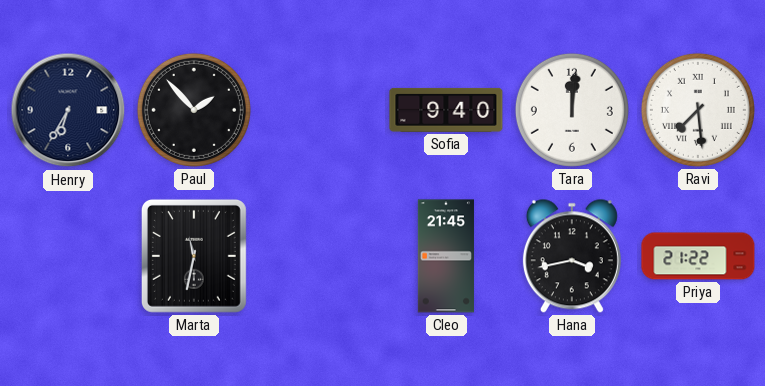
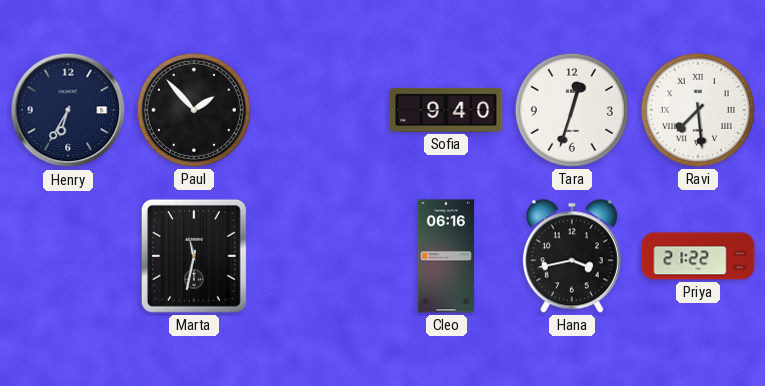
Tara: 12:01 -> 12:33 (572, 110)
Cleo: 21:45 -> 06:16 (446, 256)
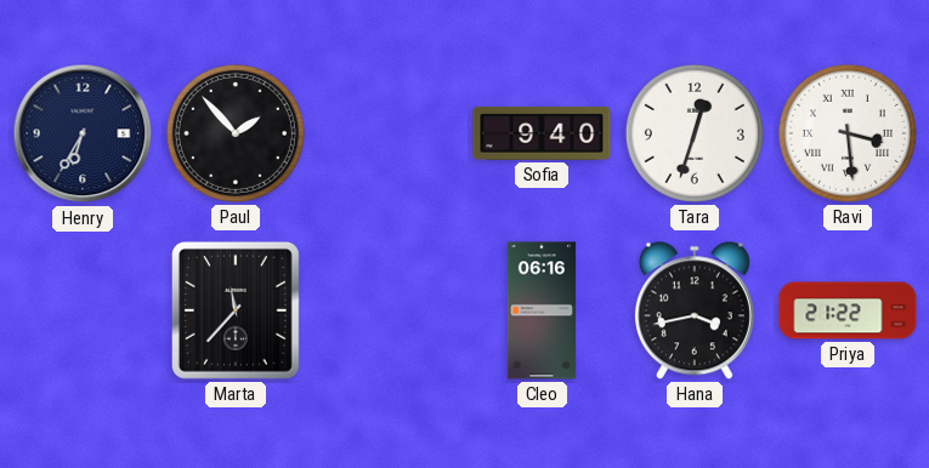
Ravi: 7:29 -> 3:29 (848, 133)
Marta: 11:32 -> 11:37 (236, 310)
